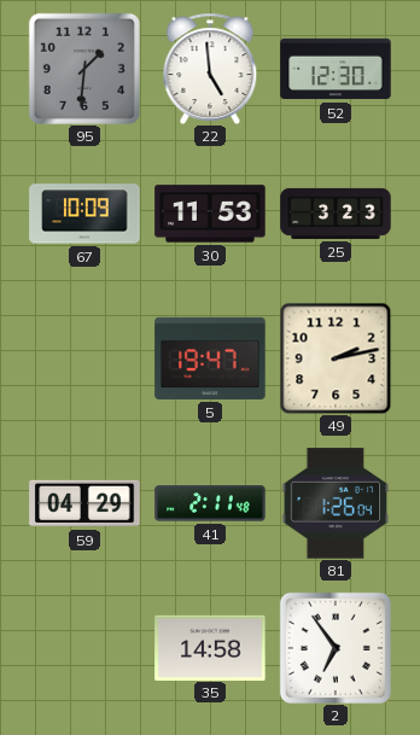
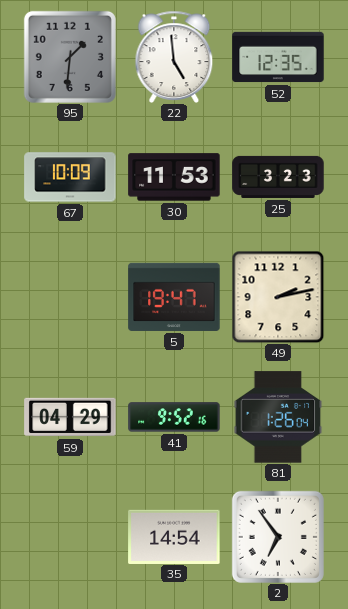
52: 12:30 -> 12:35 (278, 57)
41: 2:11 -> 9:52 (174, 417)
35: 14:58 -> 14:54 (174, 536)
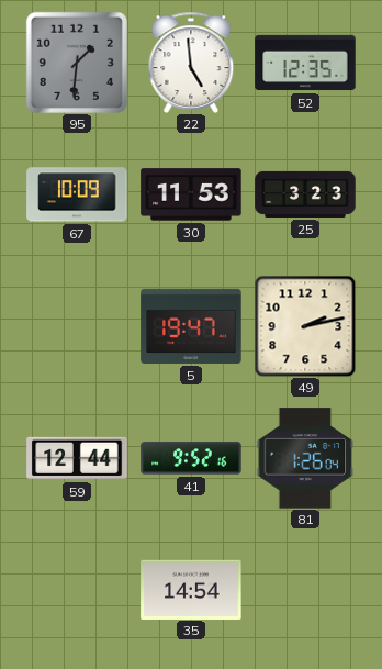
59: 04:29 -> 12:44 (77, 458)
2: 6:54 -> none (278, 537)
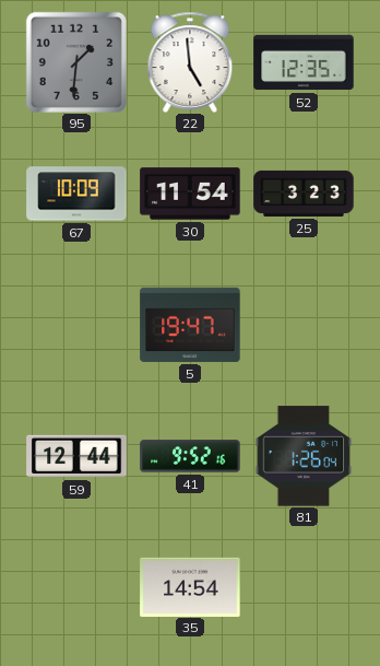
30: 11:53 -> 11:54 (190, 194)
49: 2:13 -> none (305, 326)
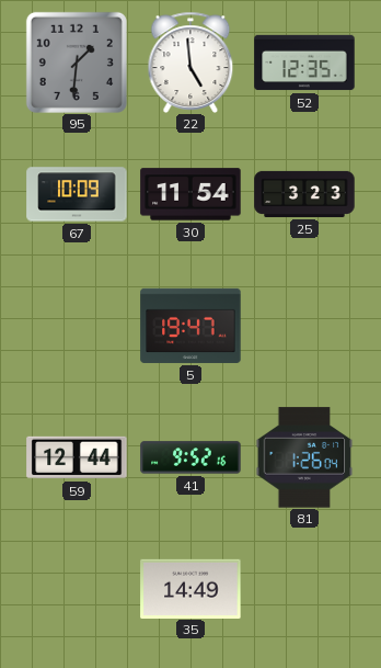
35: 14:54 -> 14:49 (190, 588)
